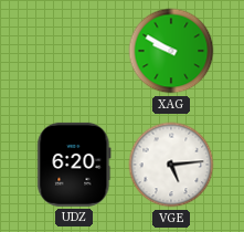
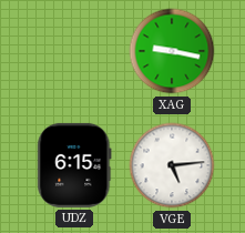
XAG: 9:50 -> 9:17 (172, 51)
UDZ: 6:20 -> 6:15 (74, 165)
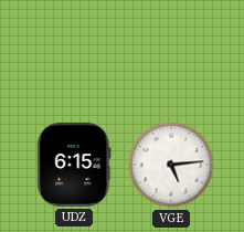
XAG: 9:17 -> none (172, 51)
